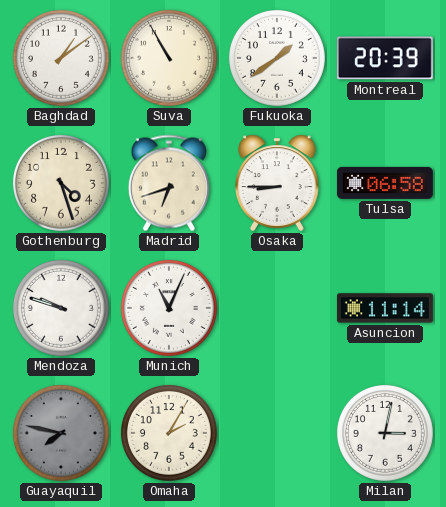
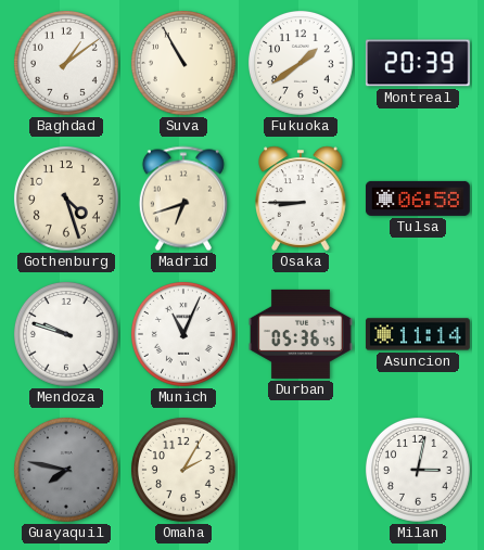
Durban: none -> 05:36 (301, 334)
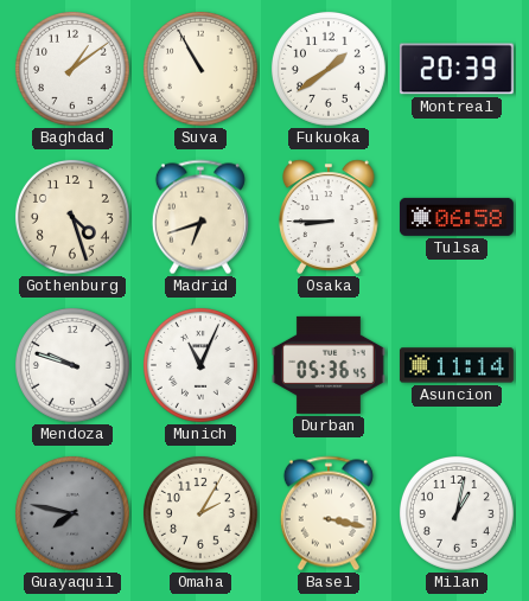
Basel: none -> 3:17 (329, 513)
Milan: 3:02 -> 1:02 (457, 513)
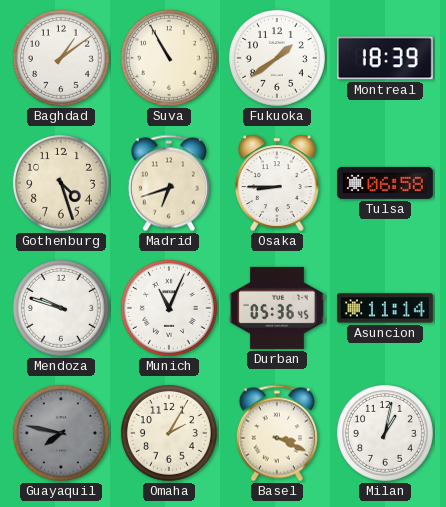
Montreal: 20:39 -> 18:39 (385, 58)
Basel: 3:17 -> 3:19 (277, 433)
